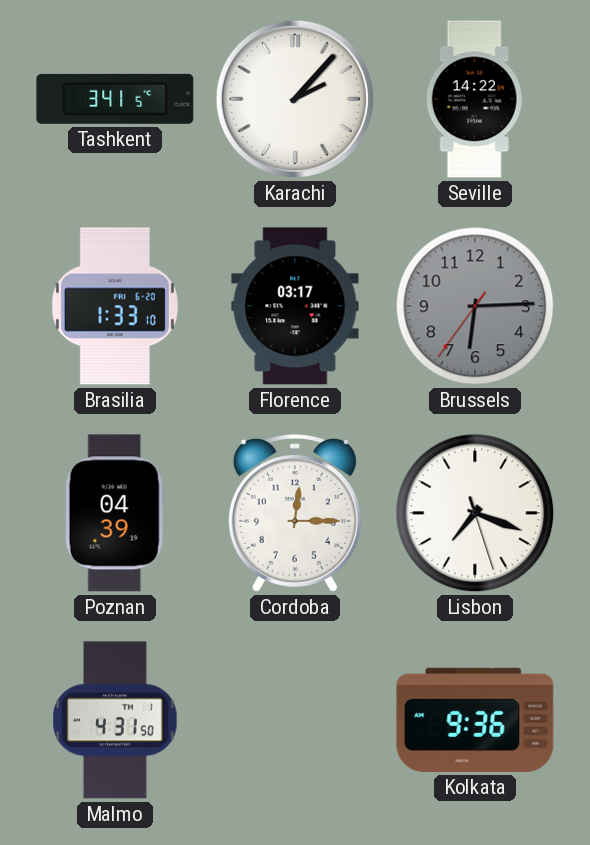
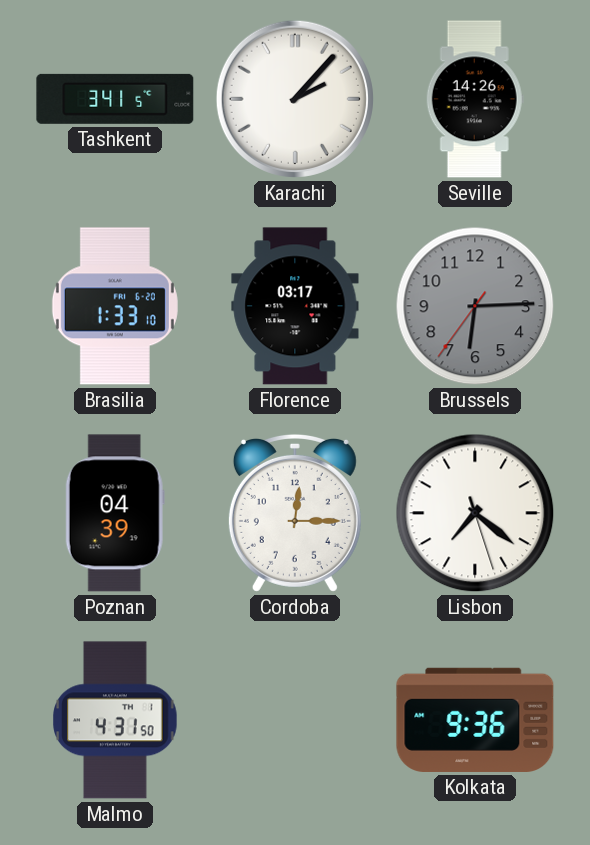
Seville: 14:22 -> 14:26 (475, 99)
Lisbon: 7:18 -> 7:21 (475, 513)
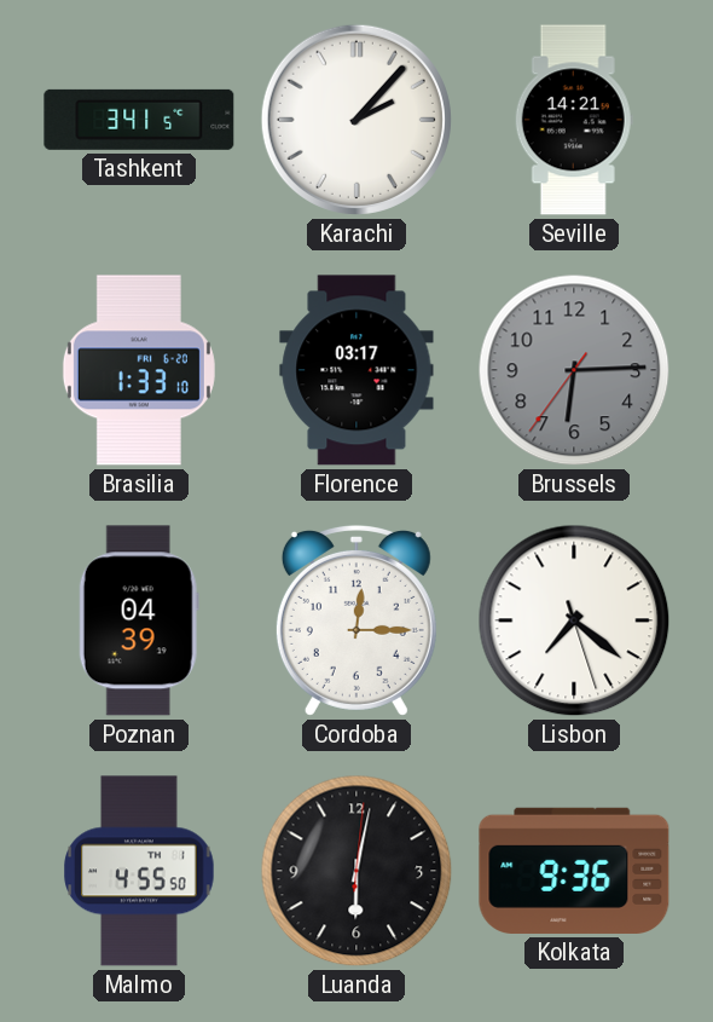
Seville: 14:26 -> 14:21 (574, 120)
Malmo: 4:31 -> 4:55 (139, 871)
Luanda: none -> 6:02 (356, 871)
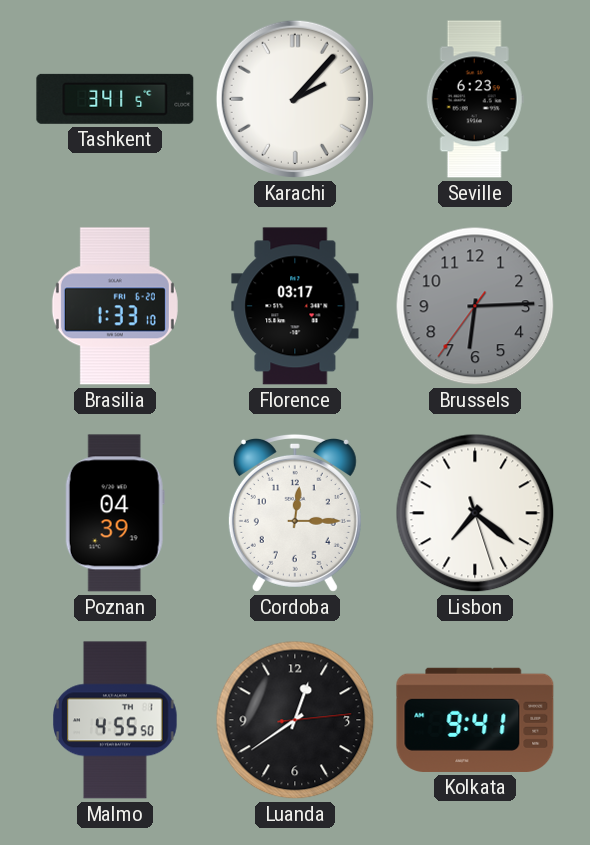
Seville: 14:21 -> 6:23 (475, 99)
Luanda: 6:02 -> 12:39 (295, 720)
Kolkata: 9:36 -> 9:41 (475, 720)
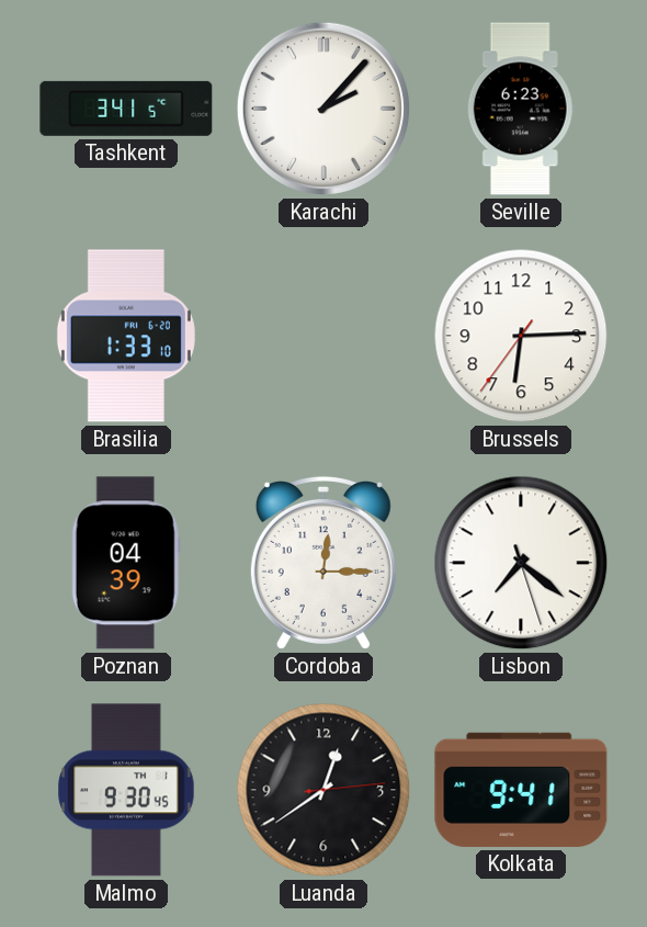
Florence: 03:17 -> none (295, 306)
Brussels dial: grey -> white (521, 336)
Malmo: 4:55 -> 9:30 (126, 790)
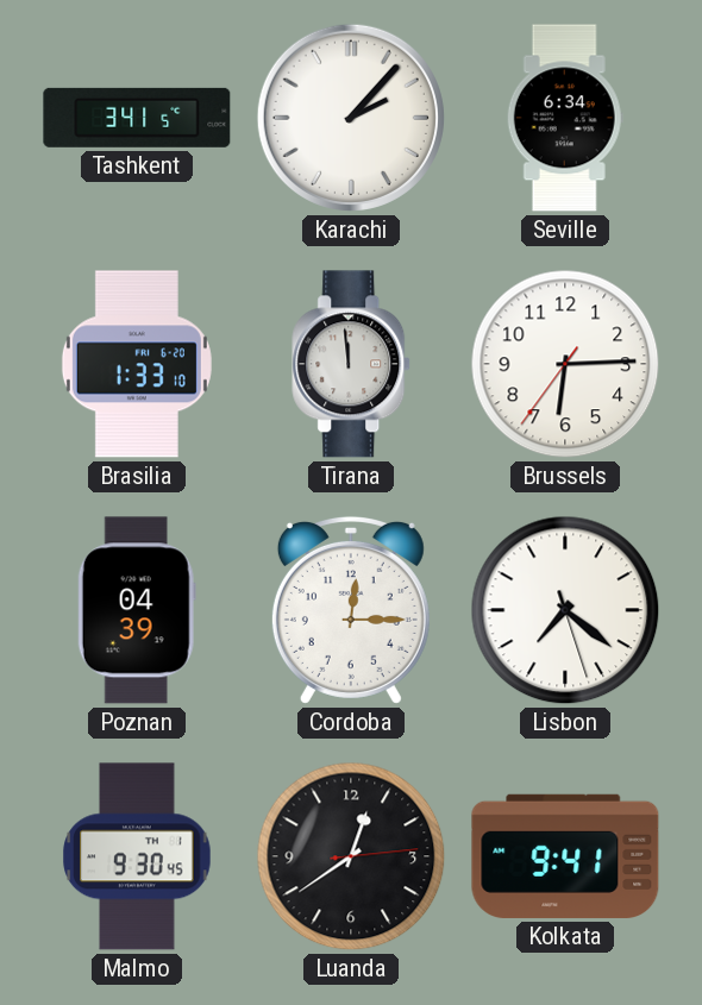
Seville: 6:23 -> 6:34 (565, 118)
Tirana: none -> 11:59 (352, 364)
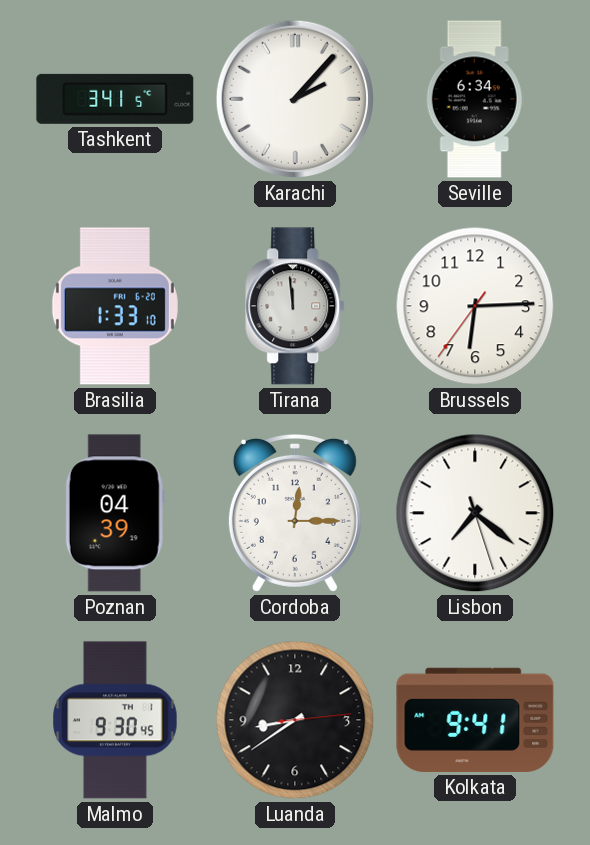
Luanda: 12:39 -> 8:39 (295, 720)
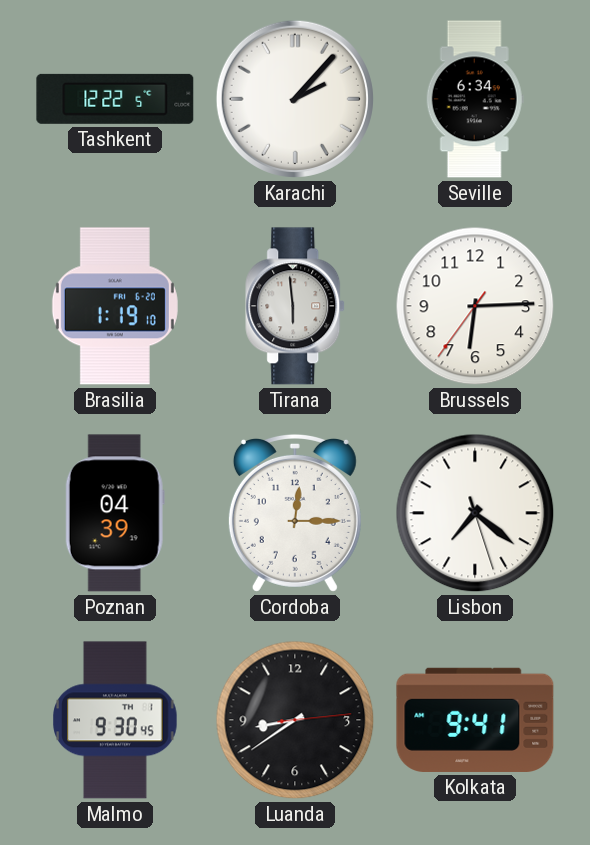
Tashkent: 3:41 -> 12:22 (115, 99)
Brasilia: 1:33 -> 1:19 (115, 306)
Tirana: 11:59 -> 5:59 (296, 306)
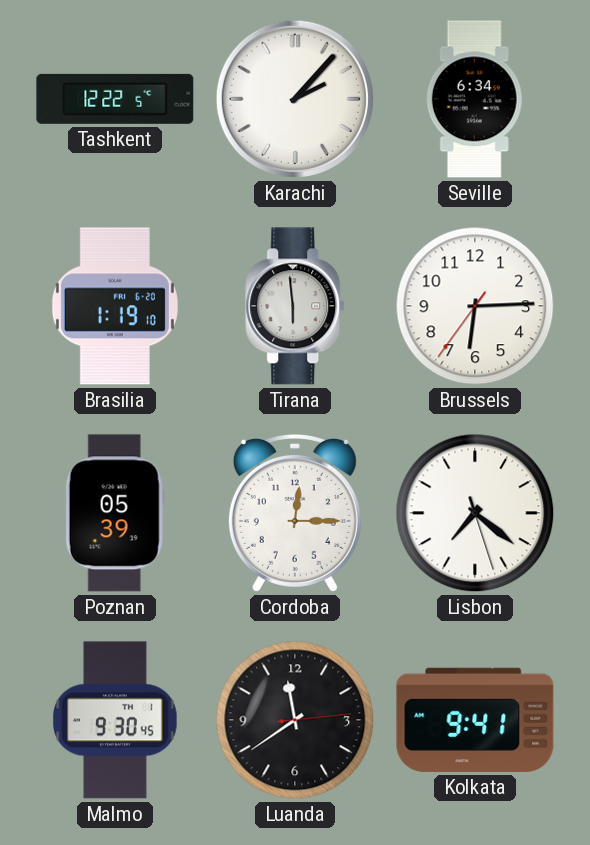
Poznan: 04:39 -> 05:39 (115, 513)
Luanda: 8:39 -> 11:39 (295, 720)
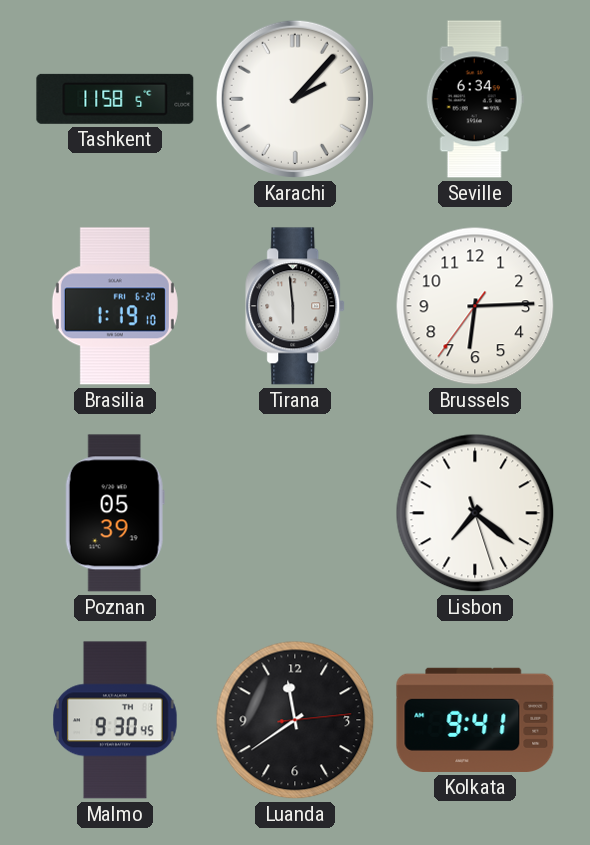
Tashkent: 12:22 -> 11:58 (115, 99)
Cordoba: 12:15 -> none (295, 513)
